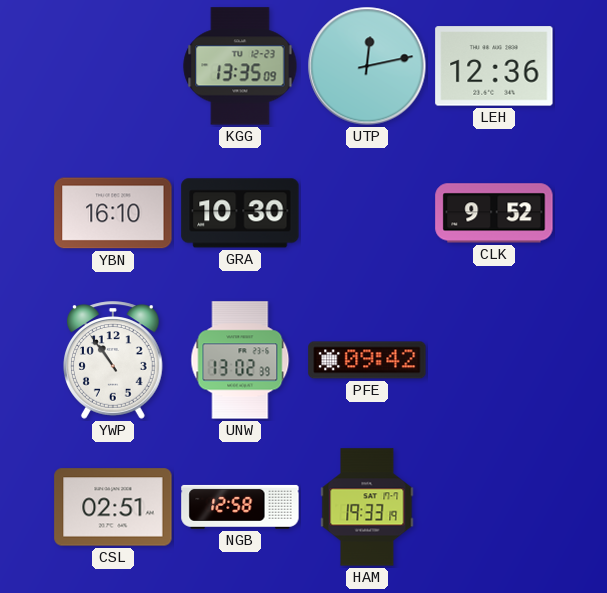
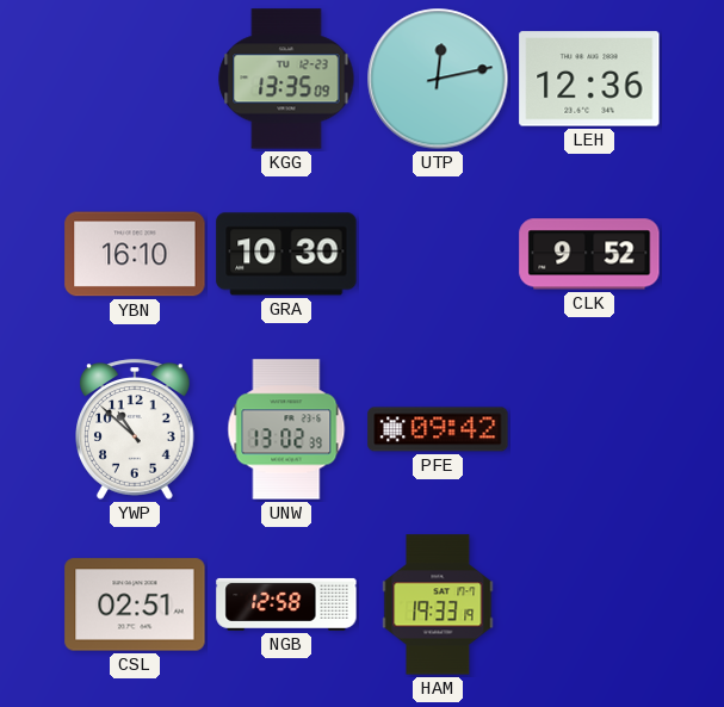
YWP: 10:54 -> 10:52 (136, 429)
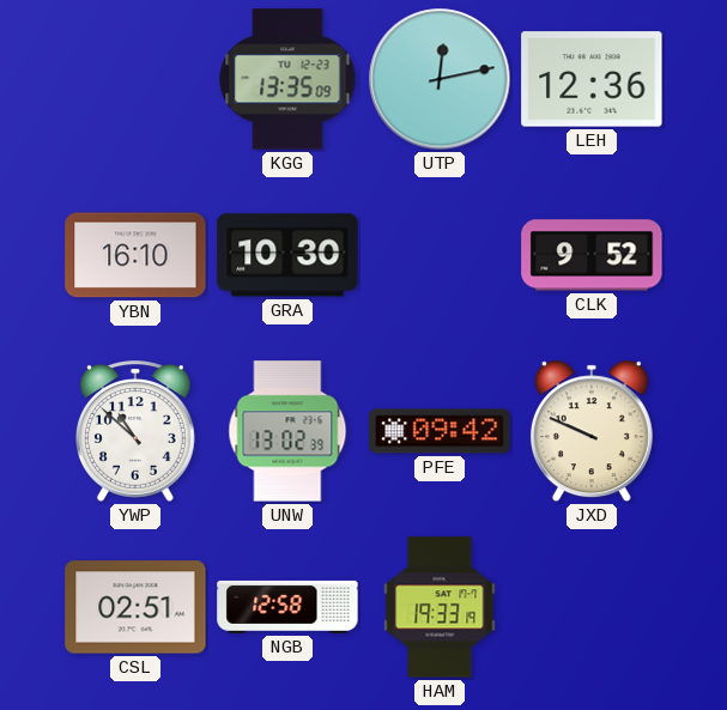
JXD: none -> 9:49 (592, 431)
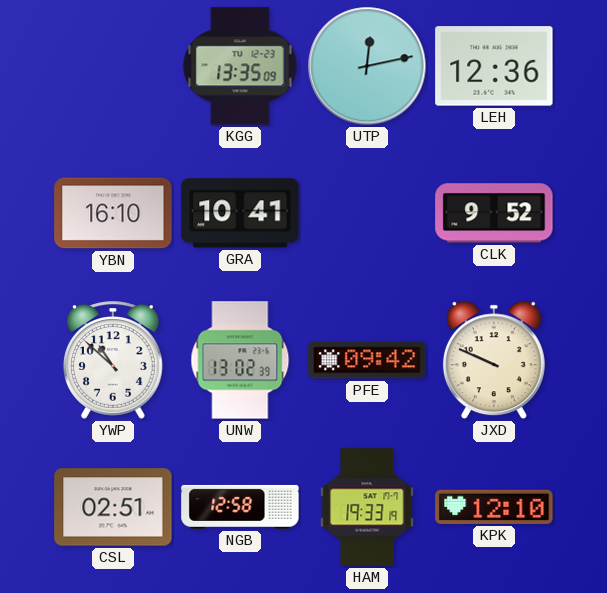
GRA: 10:30 -> 10:41 (240, 213)
KPK: none -> 12:10 (494, 507)
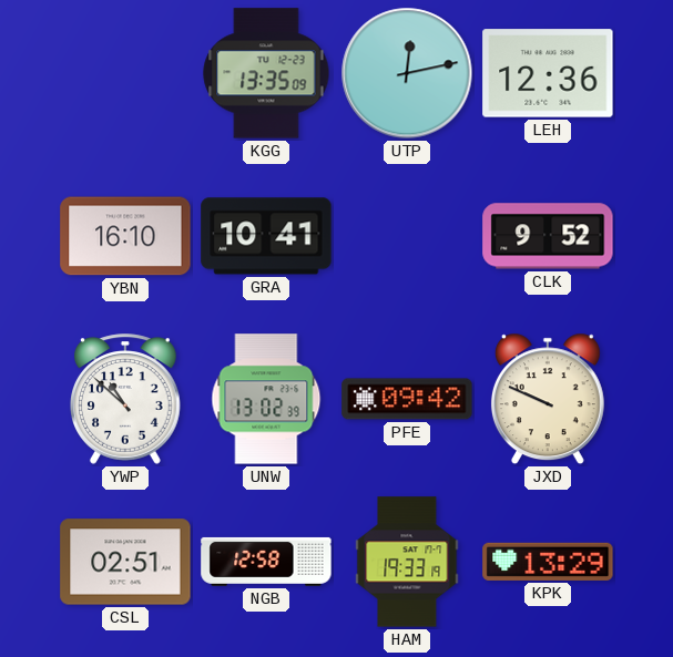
KPK: 12:10 -> 13:29 (548, 562)
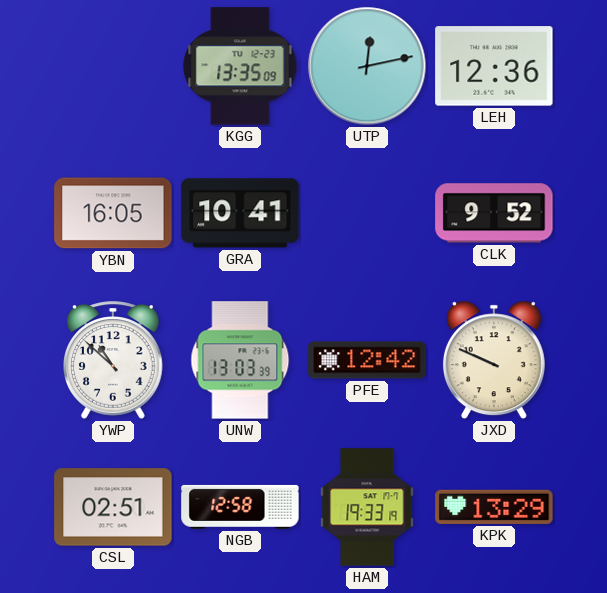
YBN: 16:10 -> 16:05 (113, 213)
UNW: 13:02 -> 13:03 (240, 360)
PFE: 09:42 -> 12:42 (367, 360)
